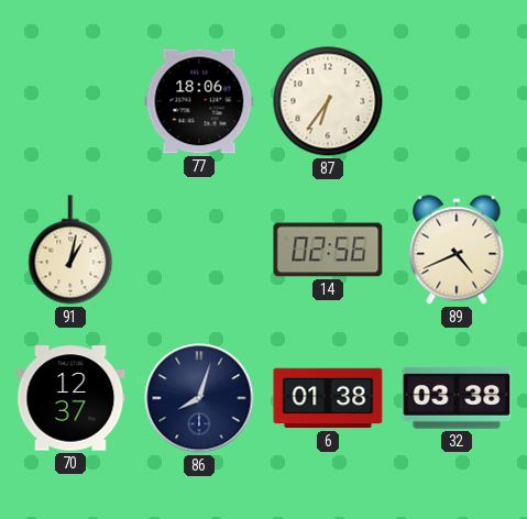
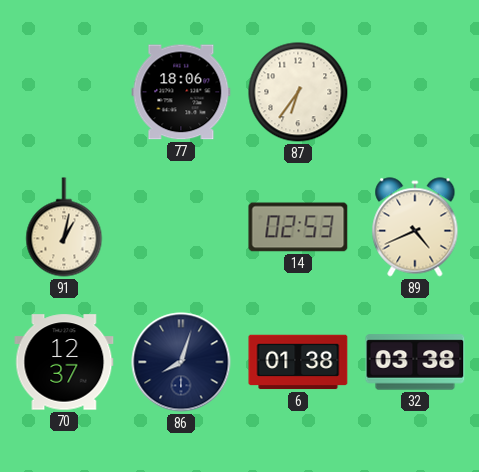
14: 02:56 -> 02:53 (298, 227)
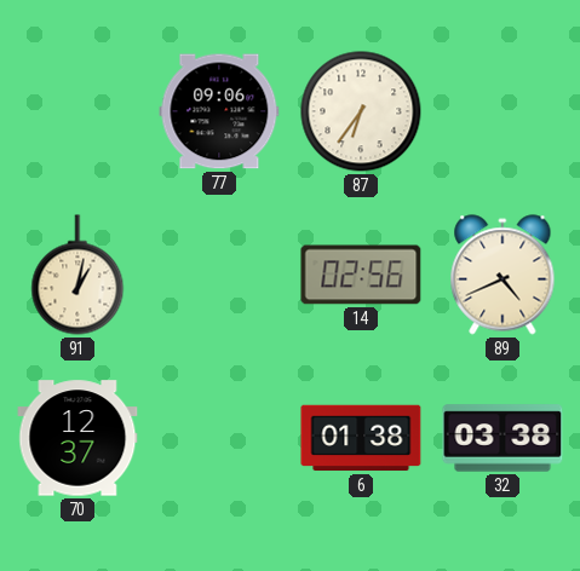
77: 18:06 -> 09:06 (219, 111)
14: 02:53 -> 02:56 (361, 275)
86: 8:03 -> none (181, 362)
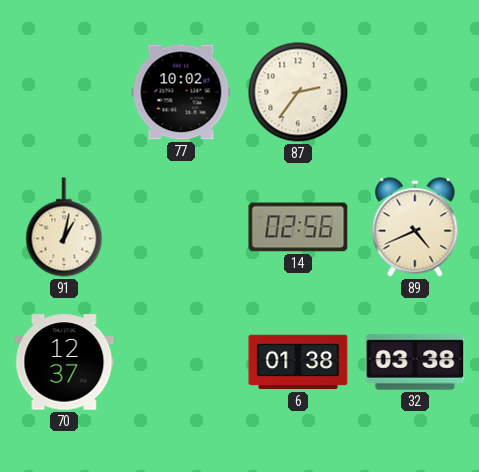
77: 09:06 -> 10:02 (181, 92)
87: 6:36 -> 2:36 (298, 92)
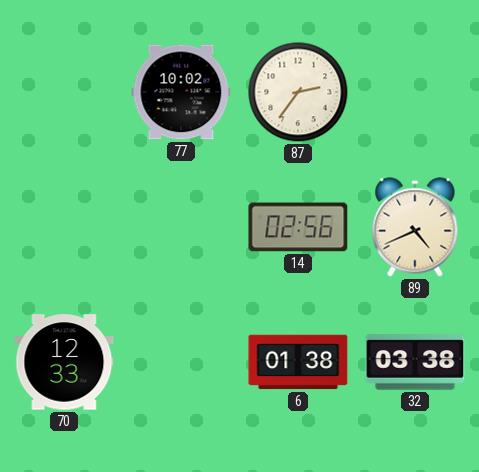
91: 1:02 -> none (64, 227)
70: 12:37 -> 12:33 (64, 362)
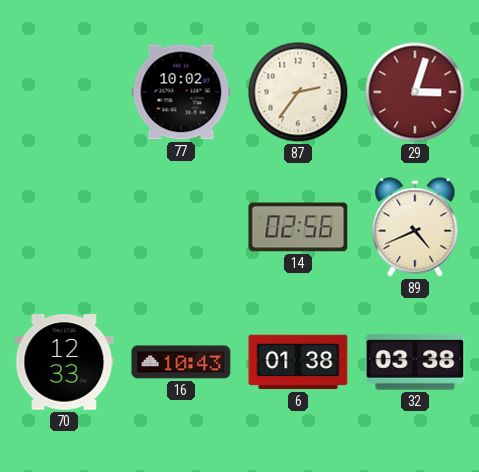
29: none -> 3:03 (415, 92)
16: none -> 10:43 (181, 362)
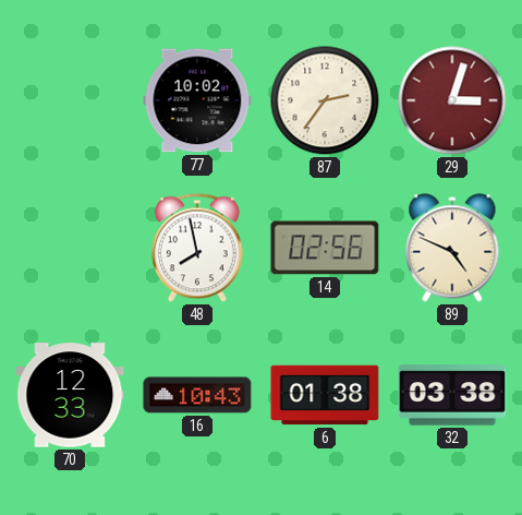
48: none -> 7:58 (197, 248)
89: 4:41 -> 4:49 (452, 248)
